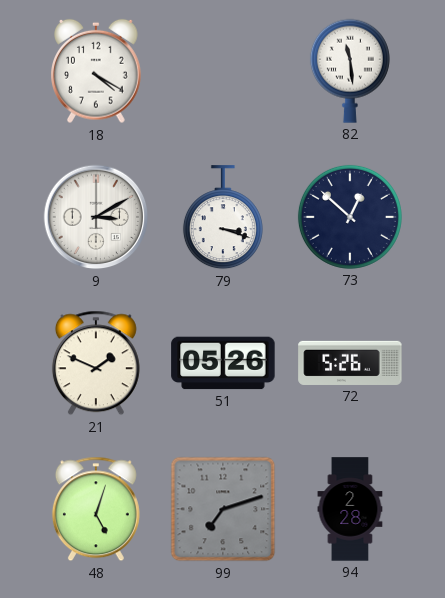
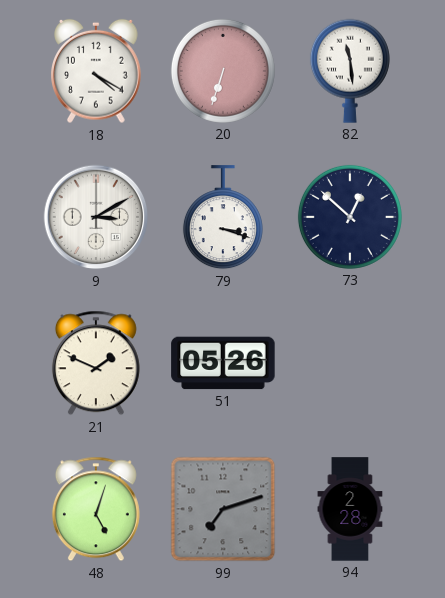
20: none -> 6:33 (223, 71)
72: 5:26 -> none (350, 363)
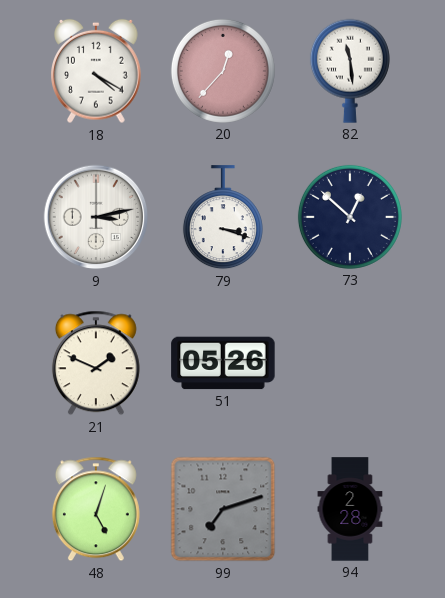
20: 6:33 -> 12:37 (223, 71)
9: 3:10 -> 3:13 (96, 217)
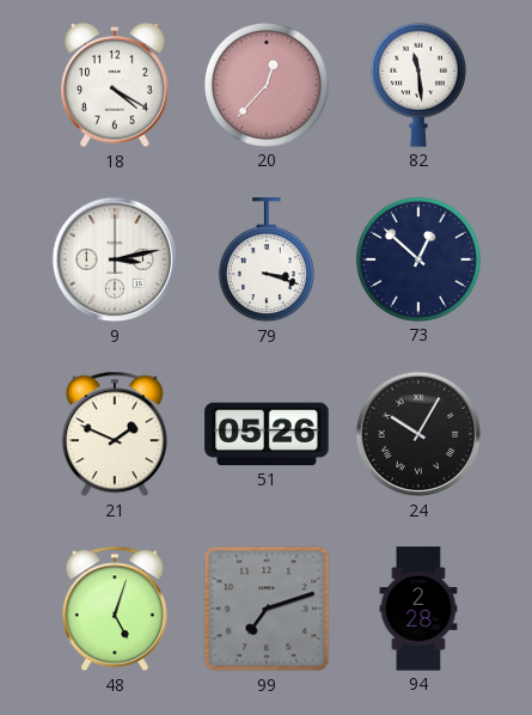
24: none -> 10:05 (418, 434)
